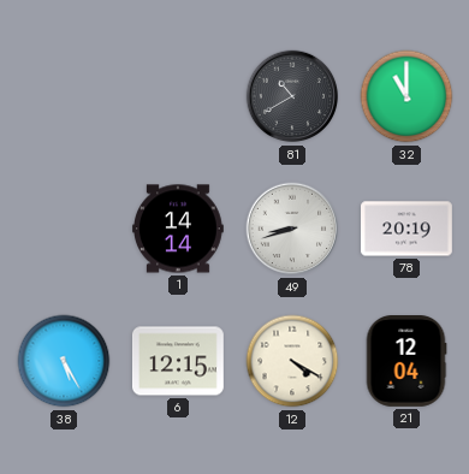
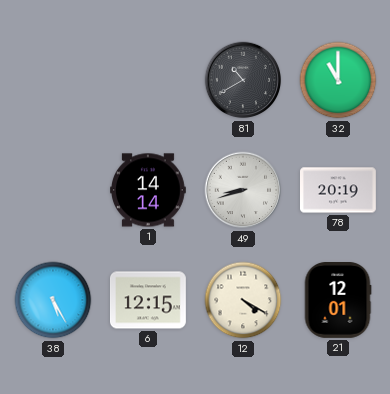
21: 12:04 -> 12:01 (338, 301)
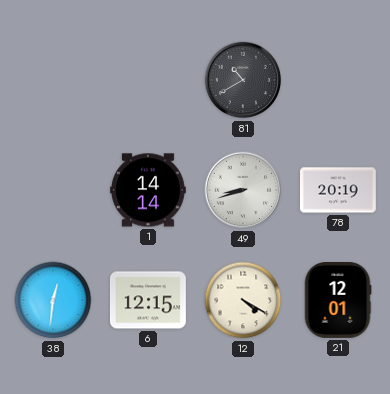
32: 11:00 -> none (338, 80)
38: 5:25 -> 12:31 (53, 300)
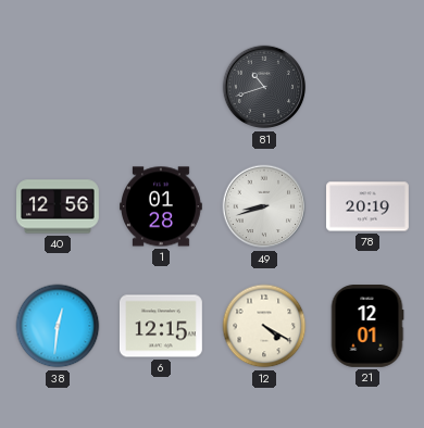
81: 10:40 -> 10:42 (264, 87)
40: none -> 12:56 (59, 206)
1: 14:14 -> 01:28 (162, 206)
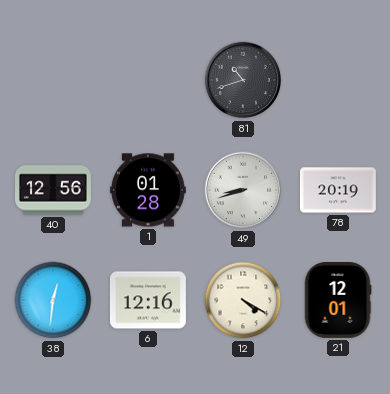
6: 12:15 -> 12:16 (149, 300)
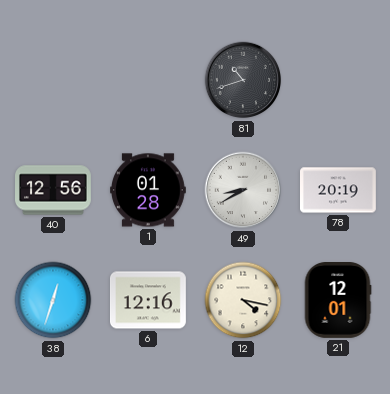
49: 8:42 -> 8:40 (243, 190)
38: 12:31 -> 12:33 (53, 300)
12: 4:20 -> 4:17 (243, 300)
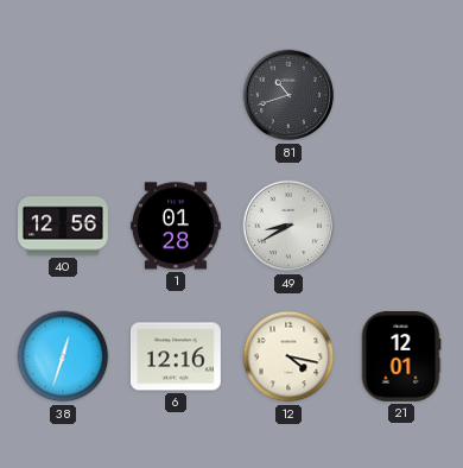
78: 20:19 -> none (339, 190)
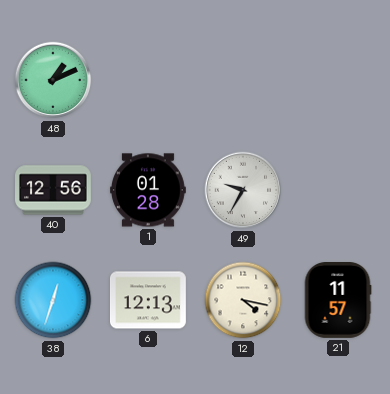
48: none -> 1:11 (53, 80)
81: 10:42 -> none (288, 95)
49: 8:40 -> 9:35 (243, 190)
6: 12:16 -> 12:13 (149, 300)
21: 12:01 -> 11:57 (338, 301)
